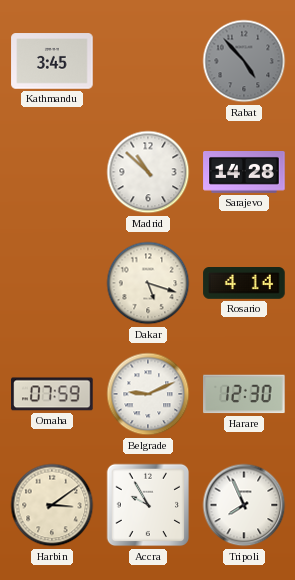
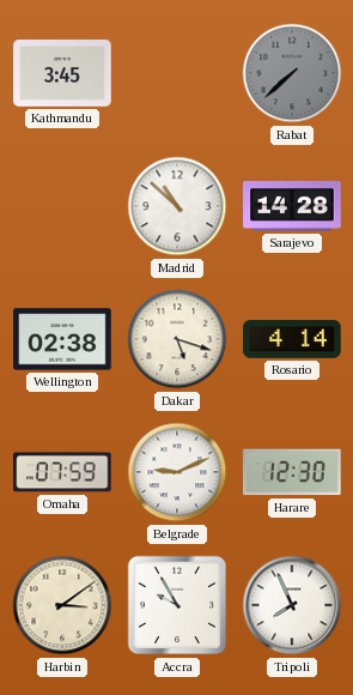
Rabat: 4:53 -> 7:38 (292, 73)
Wellington: none -> 02:38 (62, 339)
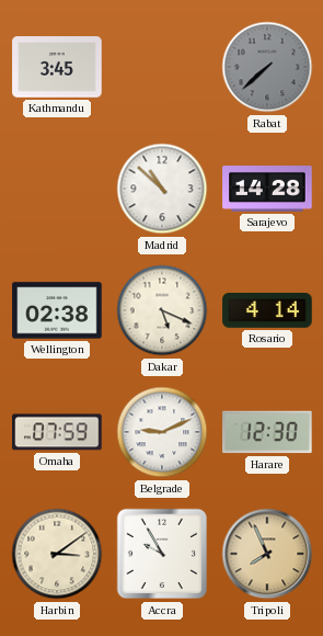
Dakar: 5:18 -> 5:19 (162, 310)
Tripoli dial: white -> champagne (267, 554)
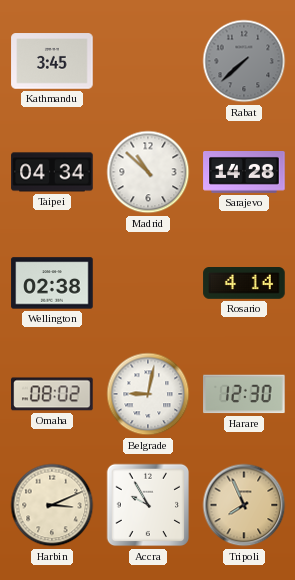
Taipei: none -> 04:34 (52, 172)
Dakar: 5:19 -> none (162, 310)
Omaha: 07:59 -> 08:02 (52, 394)
Belgrade: 9:11 -> 9:02 (148, 394)
Harbin: 3:09 -> 3:11 (52, 505)
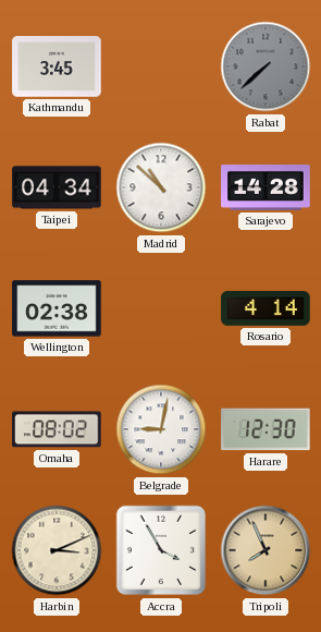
Accra: 9:55 -> 3:55 (161, 550)
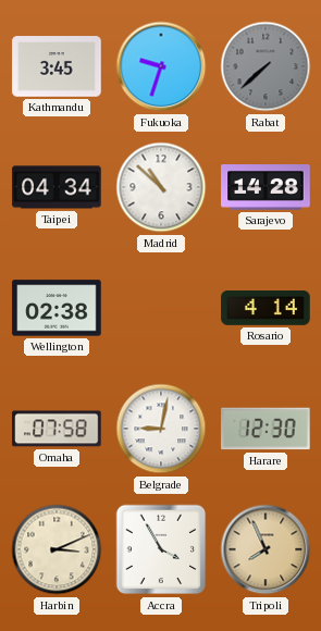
Fukuoka: none -> 9:33 (161, 66)
Omaha: 08:02 -> 07:58 (57, 429)
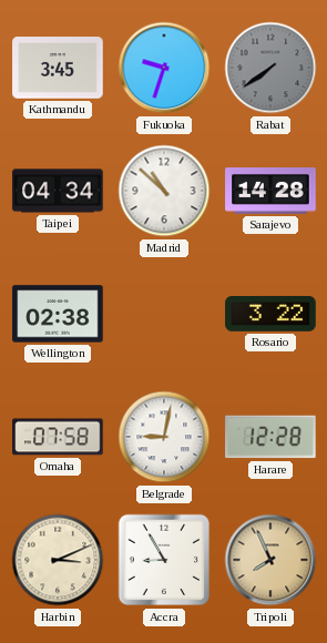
Rabat: 7:38 -> 7:39 (270, 68)
Rosario: 4:14 -> 3:22 (270, 315)
Harare: 12:30 -> 12:28 (270, 437)
Accra: 3:55 -> 8:55 (164, 560)
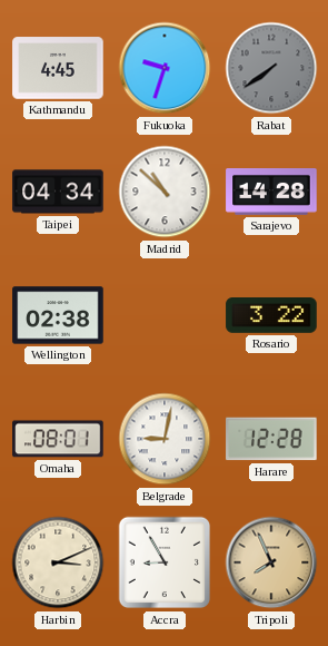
Kathmandu: 3:45 -> 4:45 (58, 68)
Omaha: 07:58 -> 08:01 (58, 439)
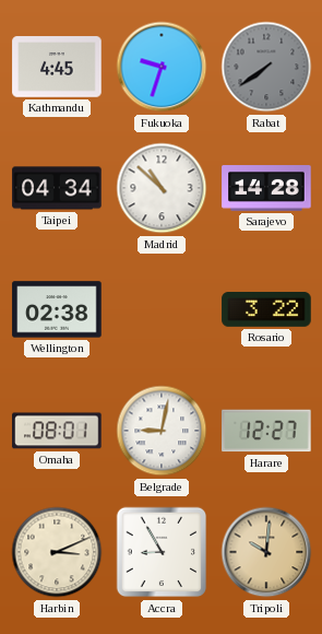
Harare: 12:28 -> 12:27 (266, 431)
Tripoli: 7:56 -> 10:01 (266, 552)
